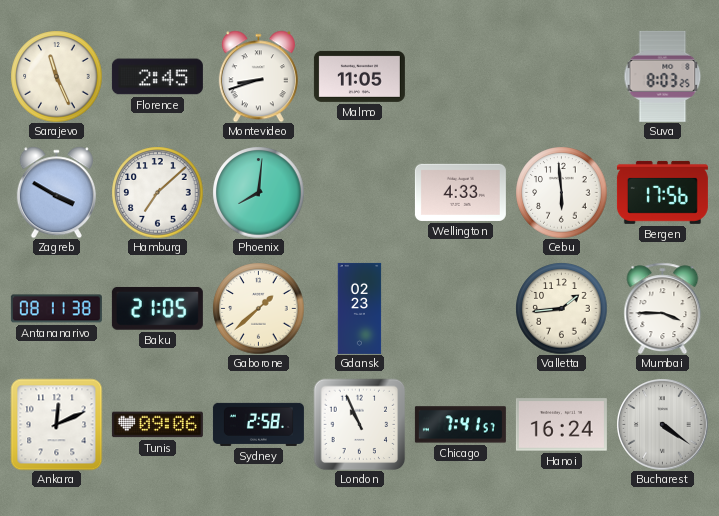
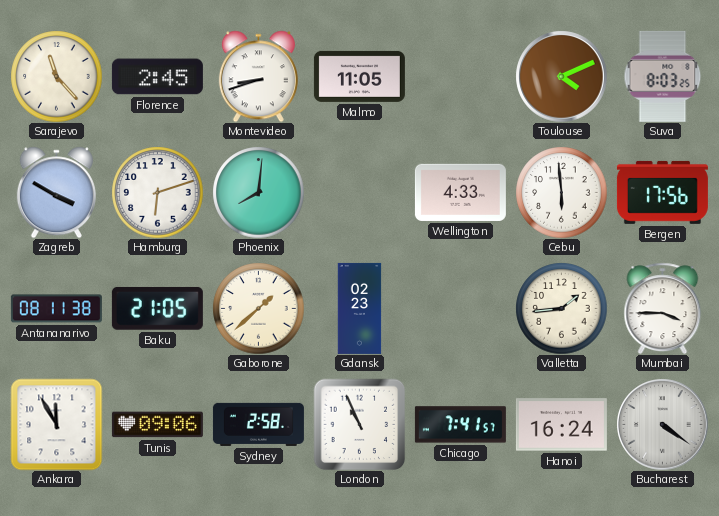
Sarajevo: 11:26 -> 11:23 (56, 76)
Toulouse: none -> 4:11 (561, 76)
Hamburg: 7:08 -> 6:12 (157, 192)
Ankara: 12:11 -> 11:55 (56, 424)
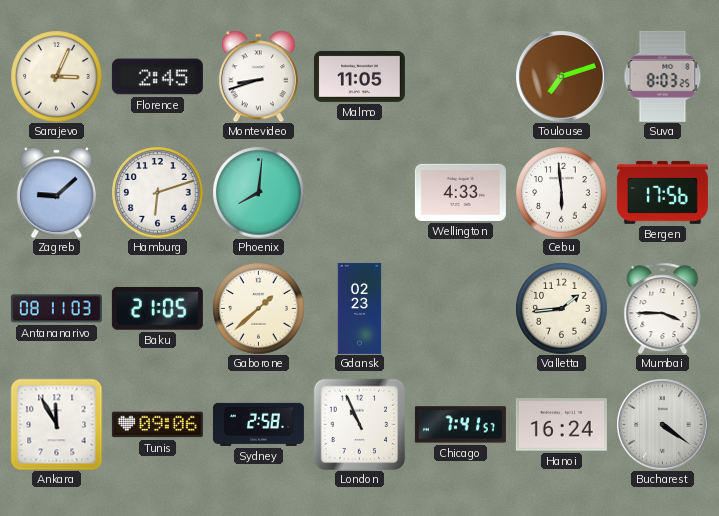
Sarajevo: 11:23 -> 3:04 (56, 76)
Toulouse: 4:11 -> 7:12 (561, 76)
Zagreb: 3:50 -> 9:08 (56, 192)
Antananarivo: 08:11:38 -> 08:11:03 (56, 309)
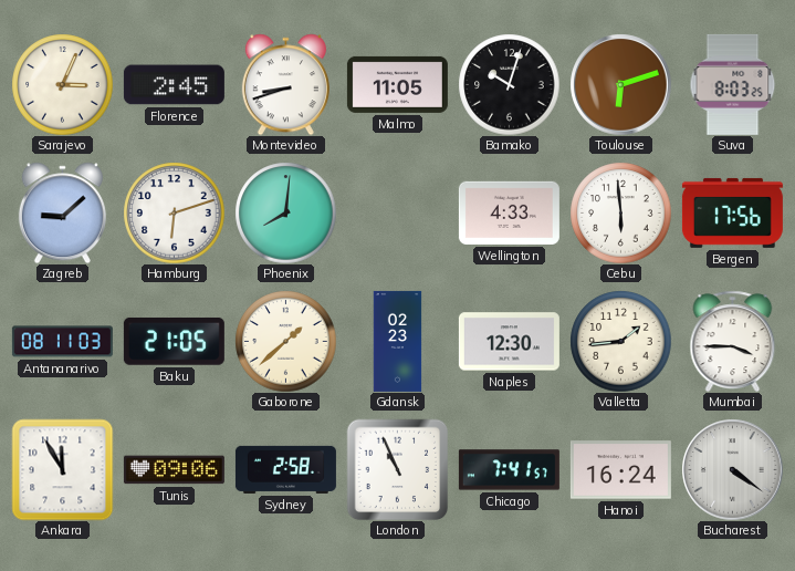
Bamako: none -> 10:03 (509, 84)
Toulouse: 7:12 -> 6:12 (620, 84)
Naples: none -> 12:30 (509, 342)
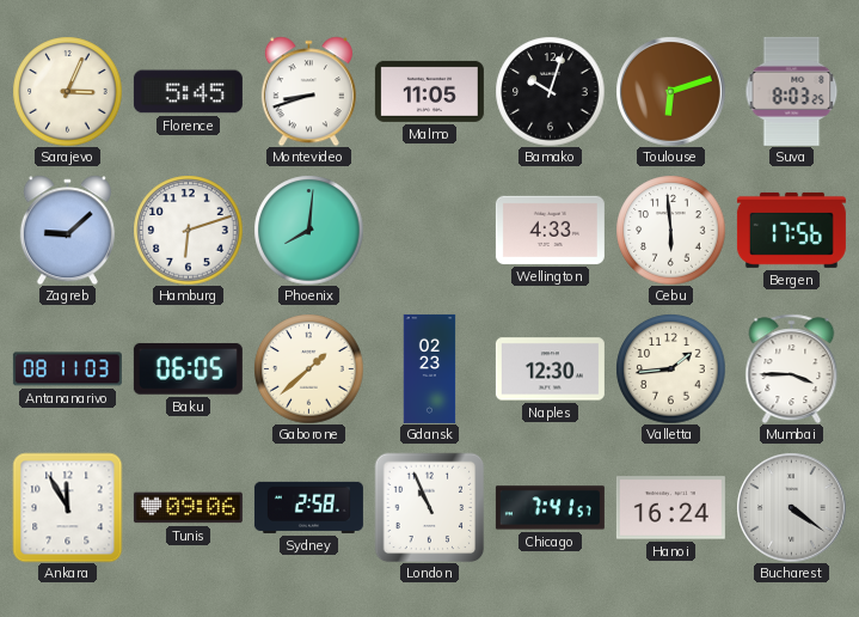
Florence: 2:45 -> 5:45 (188, 92)
Baku: 21:05 -> 06:05 (188, 369)
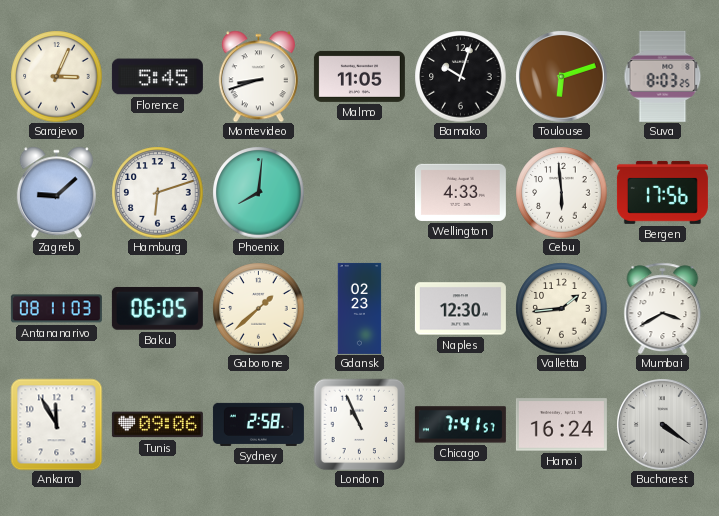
Mumbai: 3:45 -> 3:40 (663, 308)
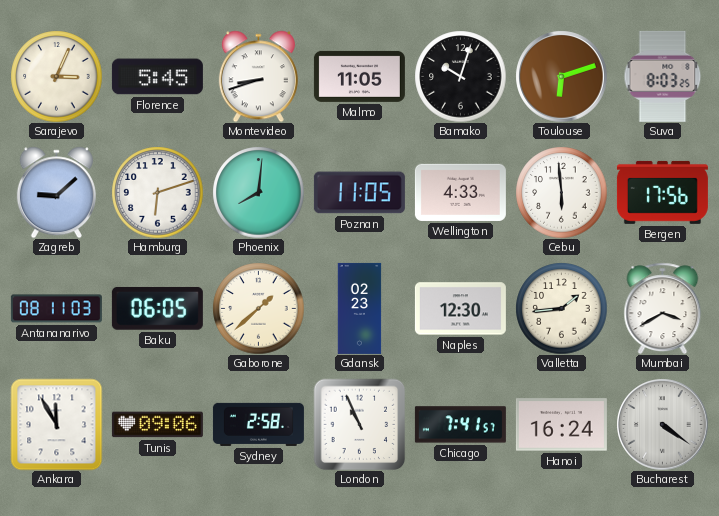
Poznan: none -> 11:05 (359, 193)
